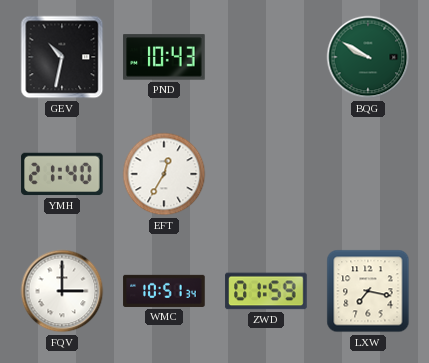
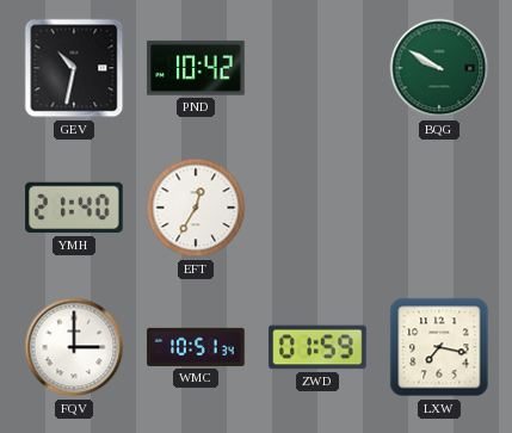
PND: 10:43 -> 10:42 (196, 68)
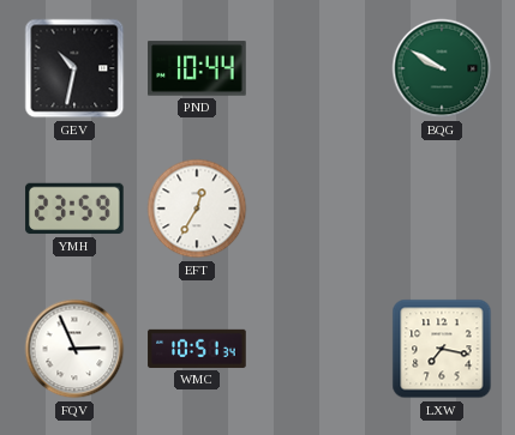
PND: 10:42 -> 10:44 (197, 68)
YMH: 21:40 -> 23:59 (74, 209)
FQV: 3:00 -> 2:56 (74, 349)
ZWD: 01:59 -> none (317, 347)
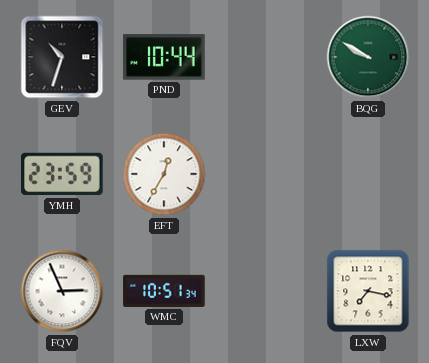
GEV: 10:32 -> 10:33 (62, 57)
